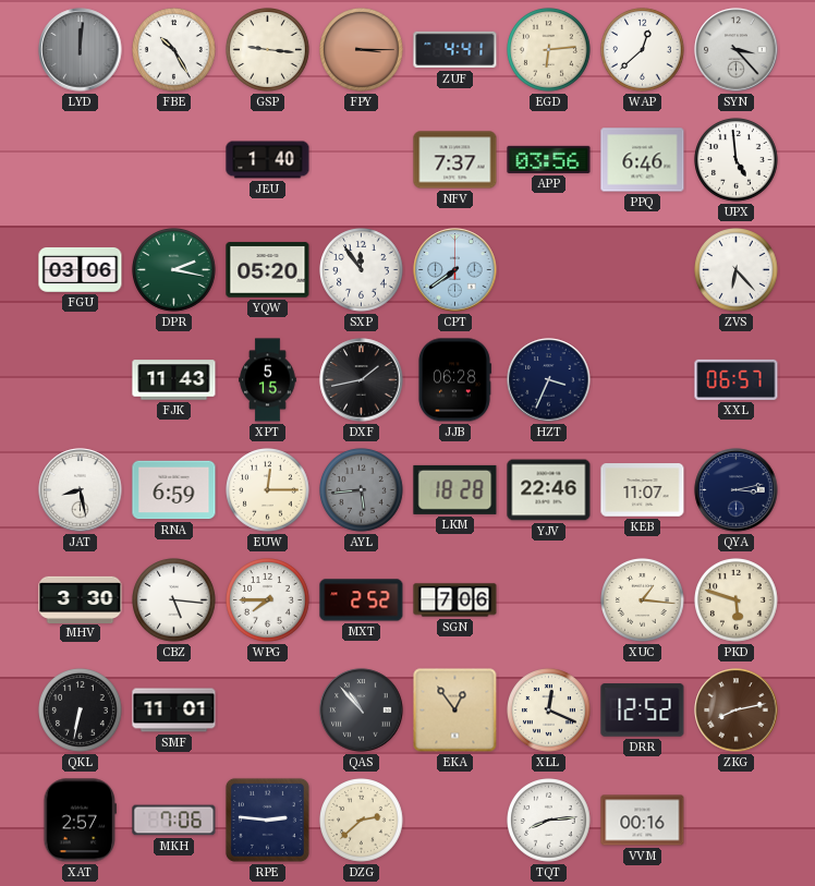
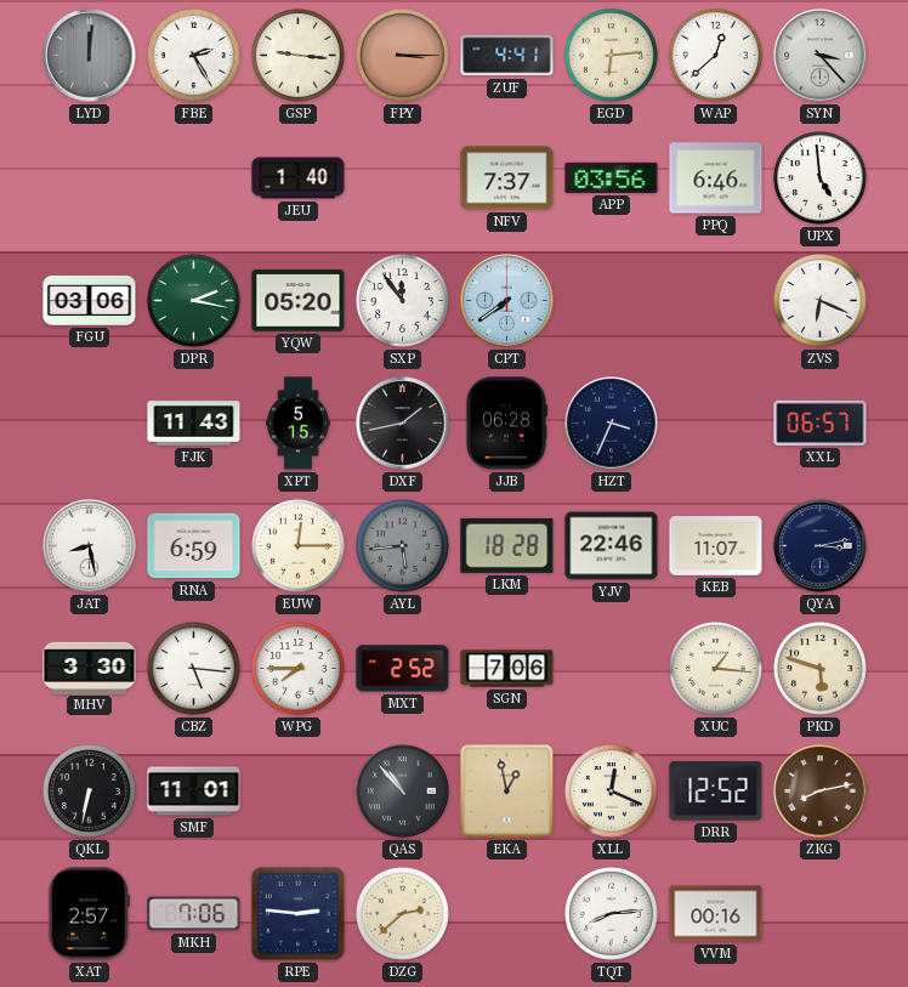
FBE: 10:25 -> 2:25 (194, 56)
ZVS: 6:23 -> 6:19 (821, 301)
EKA: 12:54 -> 12:58 (507, 792)
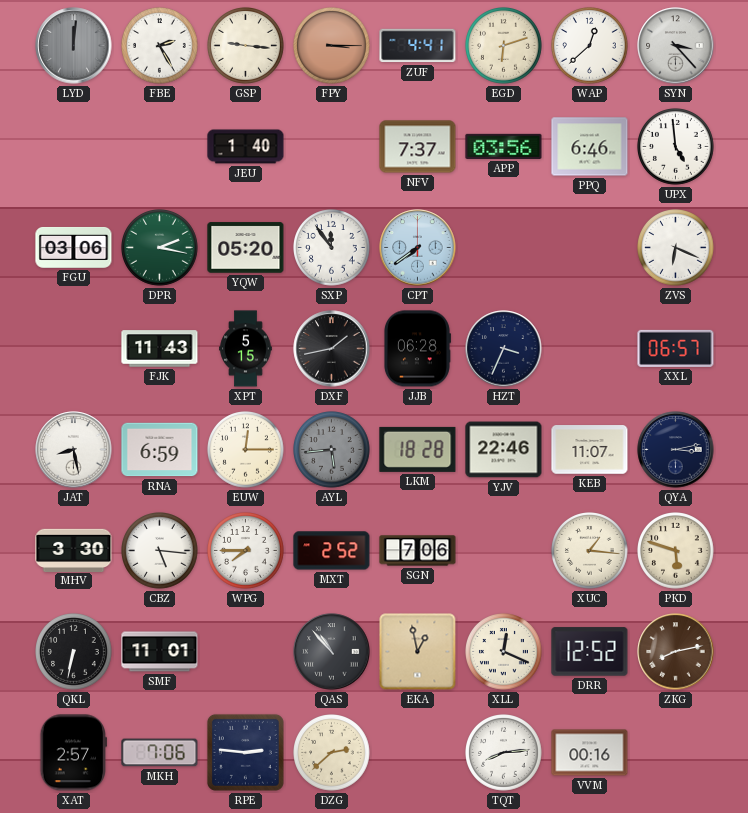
EGD: 6:14 -> 6:12 (504, 46)
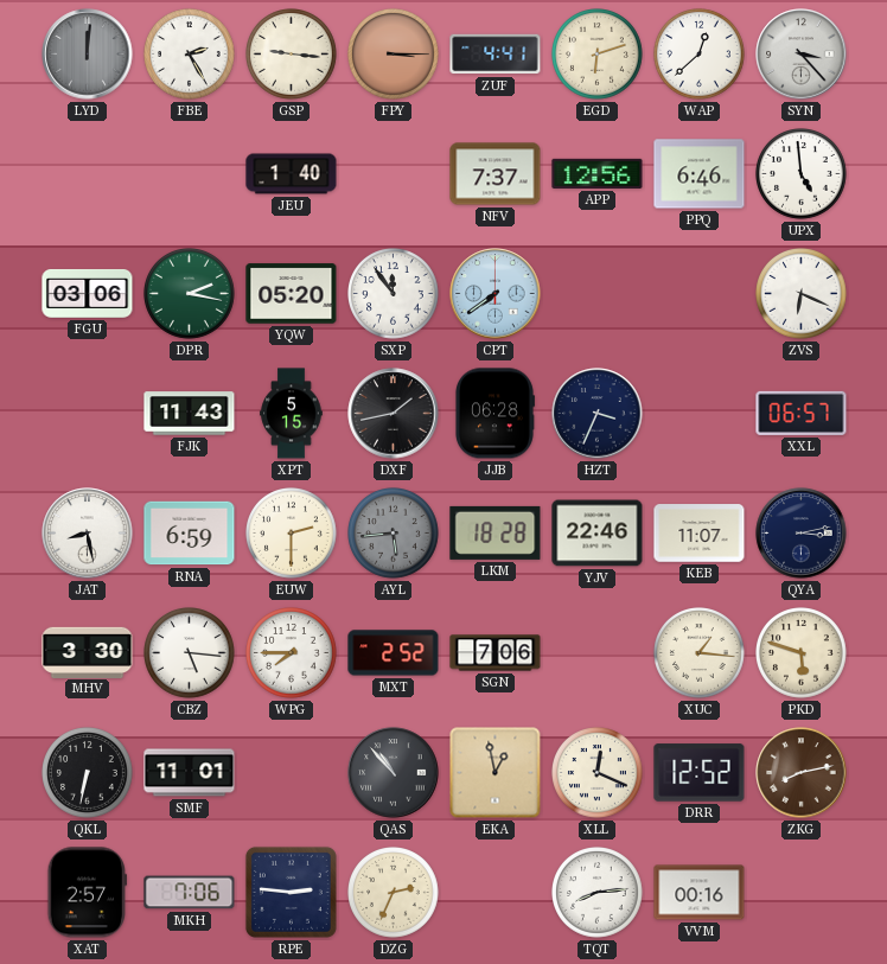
APP: 03:56 -> 12:56 (598, 173)
EUW: 12:15 -> 2:30 (292, 534)
DZG: 2:38 -> 2:34 (394, 893)
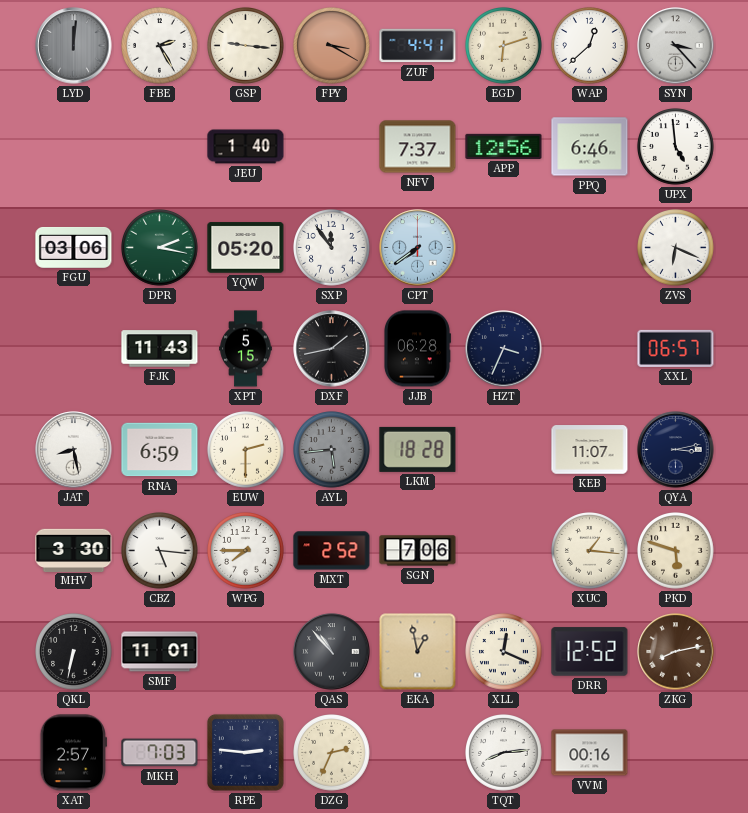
FPY: 3:15 -> 3:20 (332, 46)
YJV: 22:46 -> none (598, 534)
MKH: 7:06 -> 7:03 (160, 753)
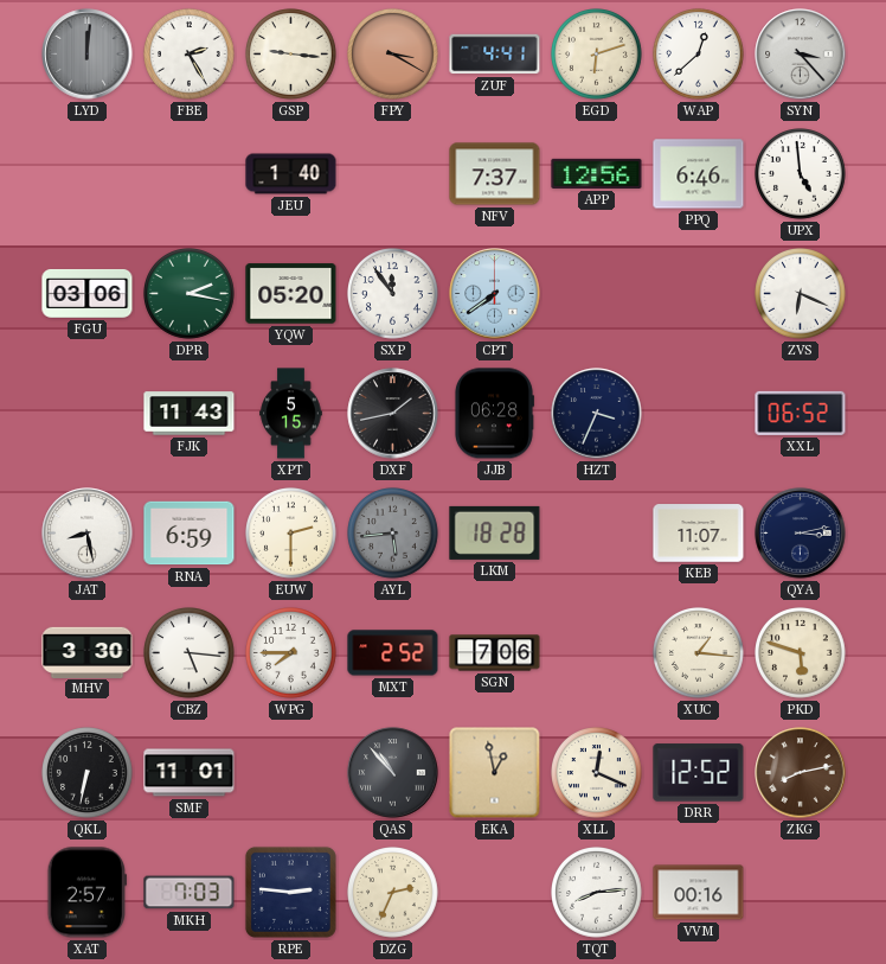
XXL: 06:57 -> 06:52 (801, 413)
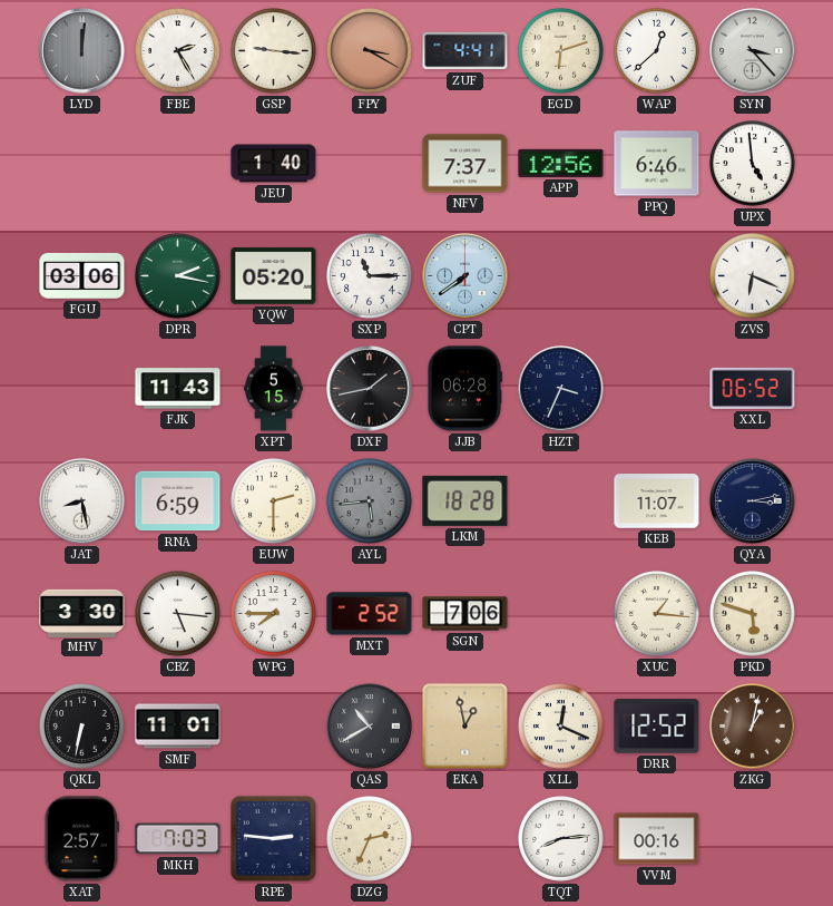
SXP: 11:54 -> 11:15 (370, 276)
QAS: 10:53 -> 10:40 (370, 727)
ZKG: 8:13 -> 1:02 (753, 727)
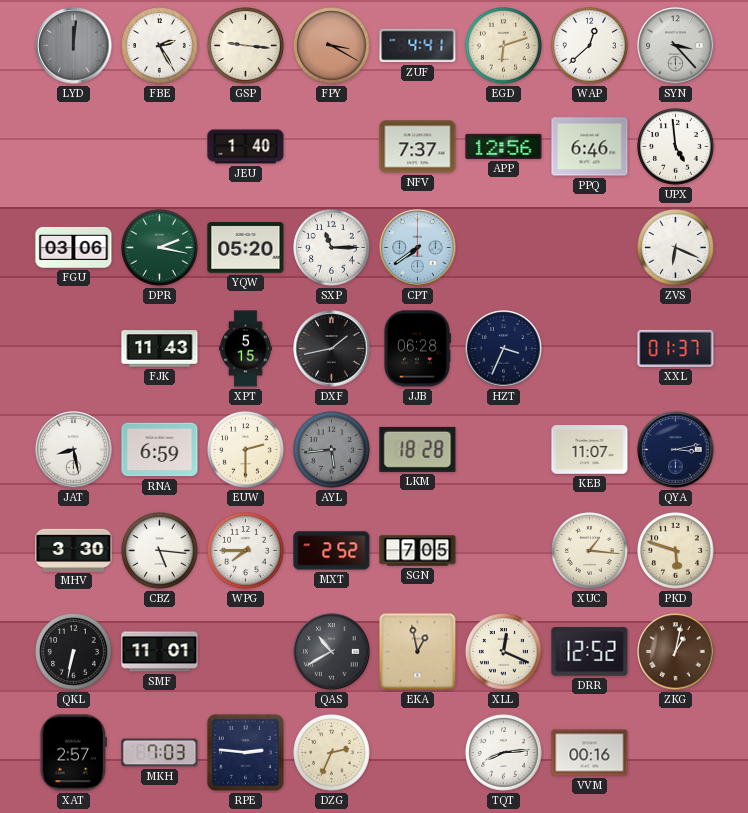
XXL: 06:52 -> 01:37 (676, 348)
SGN: 7:06 -> 7:05 (418, 551)
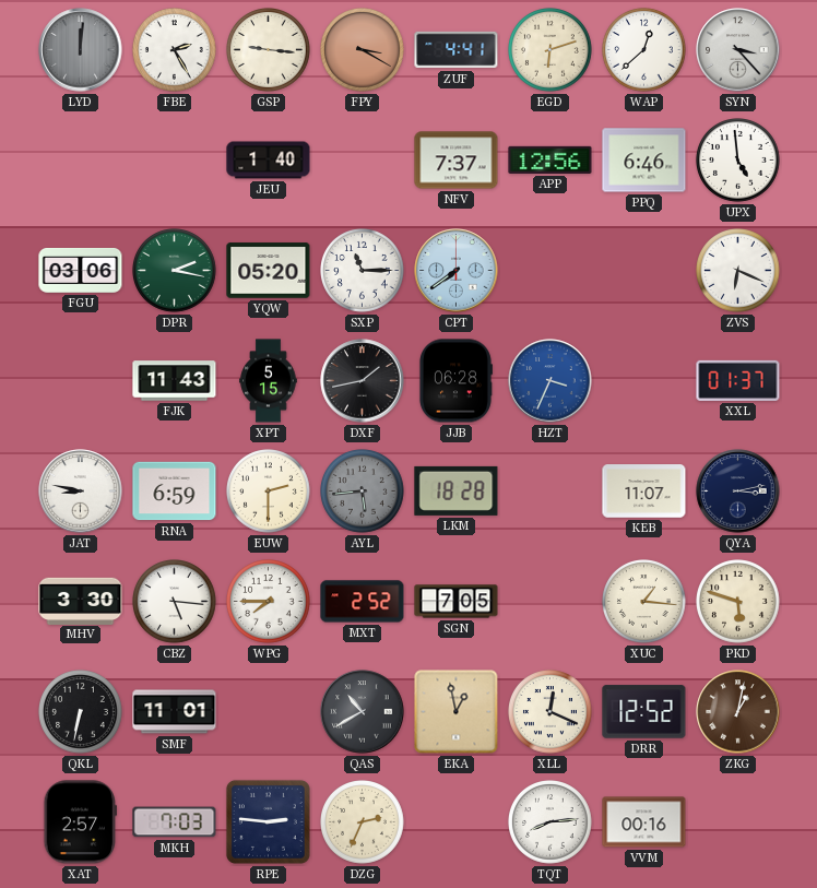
HZT dial: navy -> blue (550, 381)
JAT: 8:28 -> 8:47 (81, 492)
